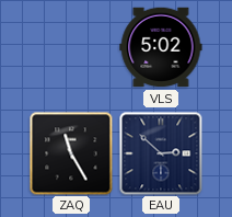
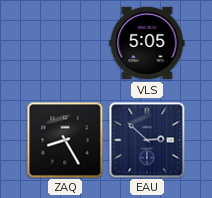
VLS: 5:02 -> 5:05 (147, 43)
ZAQ: 11:25 -> 8:25 (65, 140)
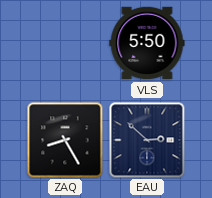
VLS: 5:05 -> 5:50 (147, 43)
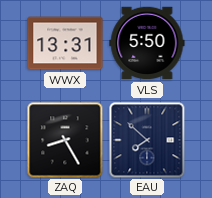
WWX: none -> 13:31 (65, 43)
EAU: 2:52 -> 7:52 (147, 140)
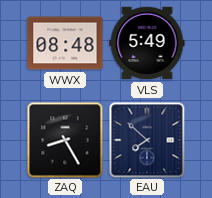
WWX: 13:31 -> 08:48 (65, 43)
VLS: 5:50 -> 5:49 (147, 43)
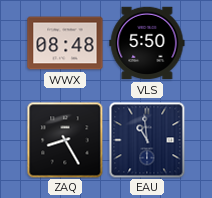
VLS: 5:49 -> 5:50 (147, 43)
EAU: 7:52 -> 10:59 (147, 140)
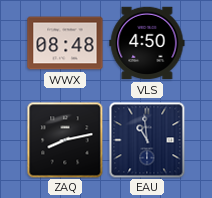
VLS: 5:50 -> 4:50 (147, 43)
ZAQ: 8:25 -> 8:13 (65, 140)
